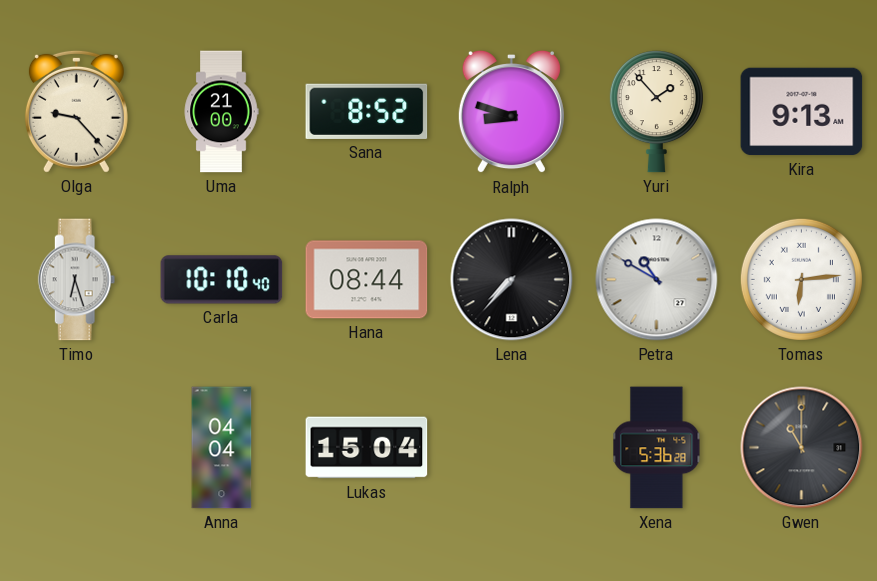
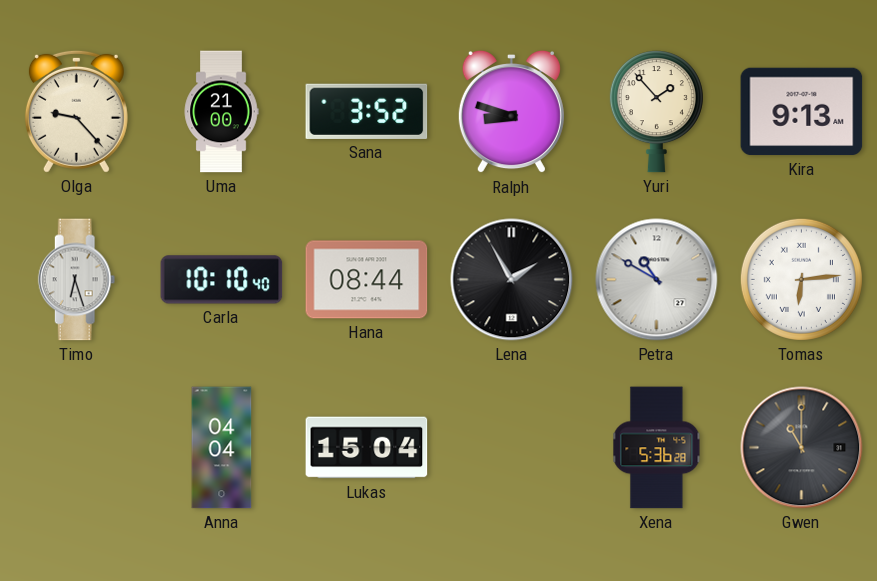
Sana: 8:52 -> 3:52 (367, 111)
Lena: 7:37 -> 1:55 (512, 280)
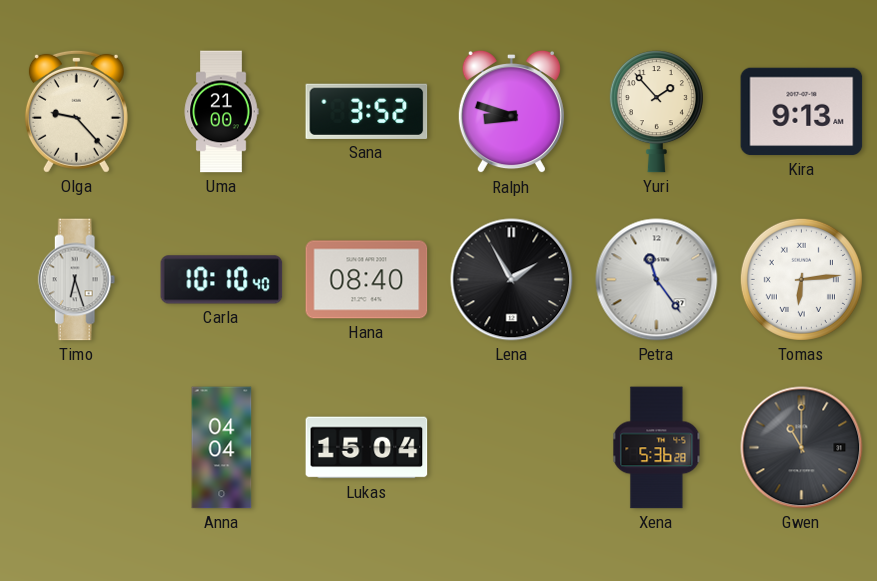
Hana: 08:44 -> 08:40 (367, 280)
Petra: 10:50 -> 11:24 (657, 280)
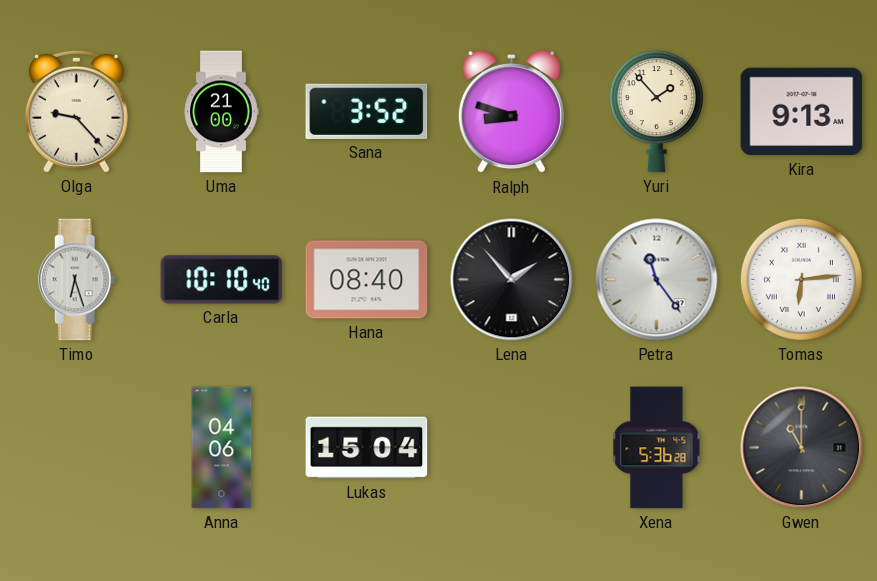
Lena: 1:55 -> 1:53 (512, 280)
Anna: 04:04 -> 04:06 (222, 448)
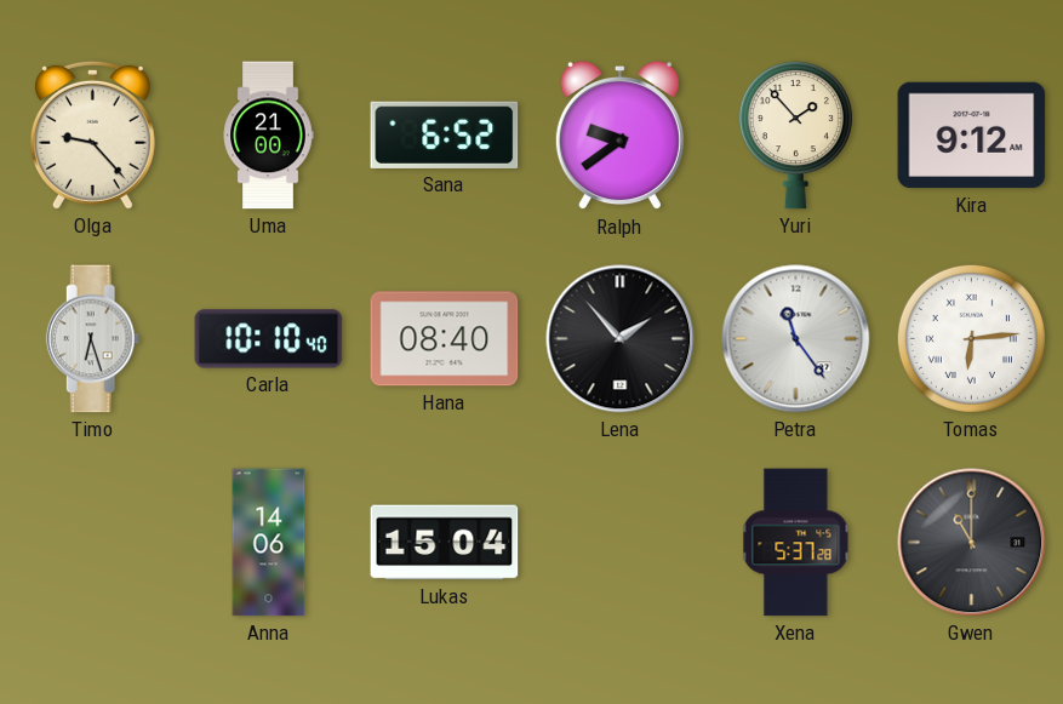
Sana: 3:52 -> 6:52 (445, 134)
Ralph: 8:48 -> 9:39 (619, 136)
Kira: 9:13 -> 9:12 (972, 136)
Anna: 04:06 -> 14:06 (269, 543)
Xena: 5:36 -> 5:37 (796, 543)
